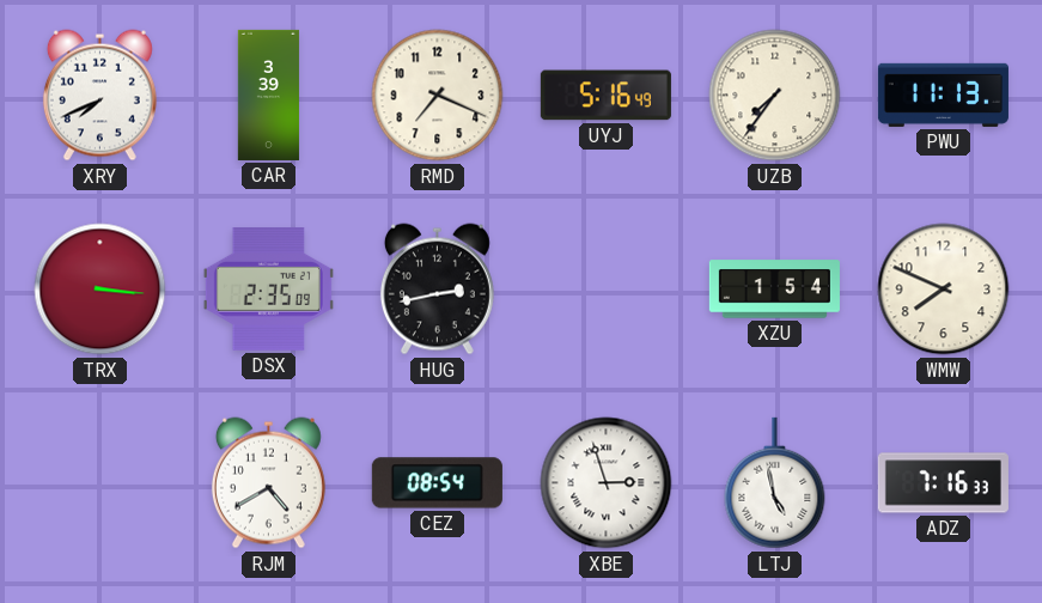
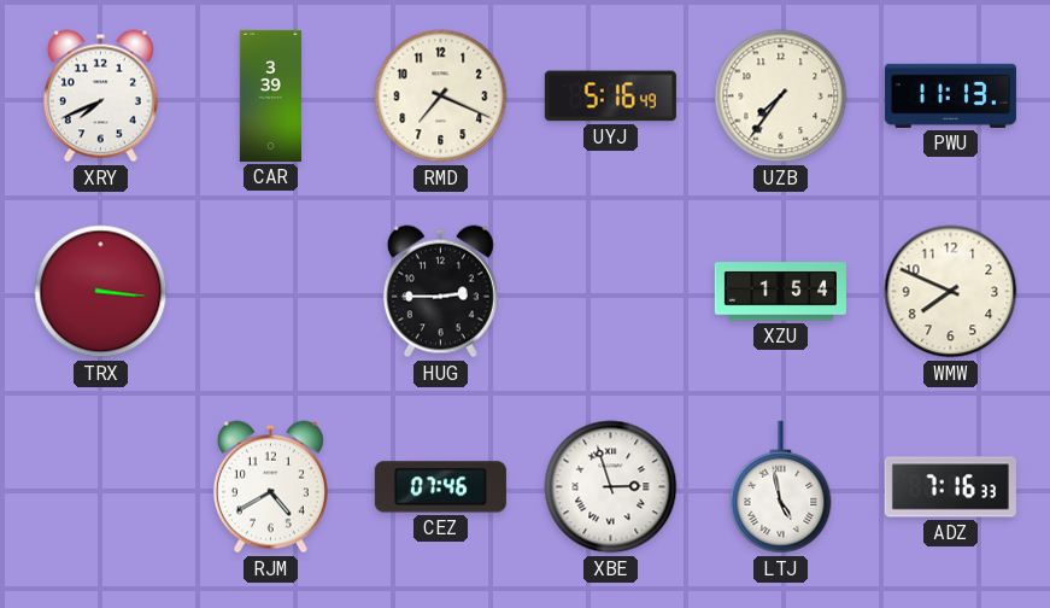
DSX: 2:35 -> none (268, 290)
HUG: 2:43 -> 2:45 (440, 292)
CEZ: 08:54 -> 07:46 (440, 487)
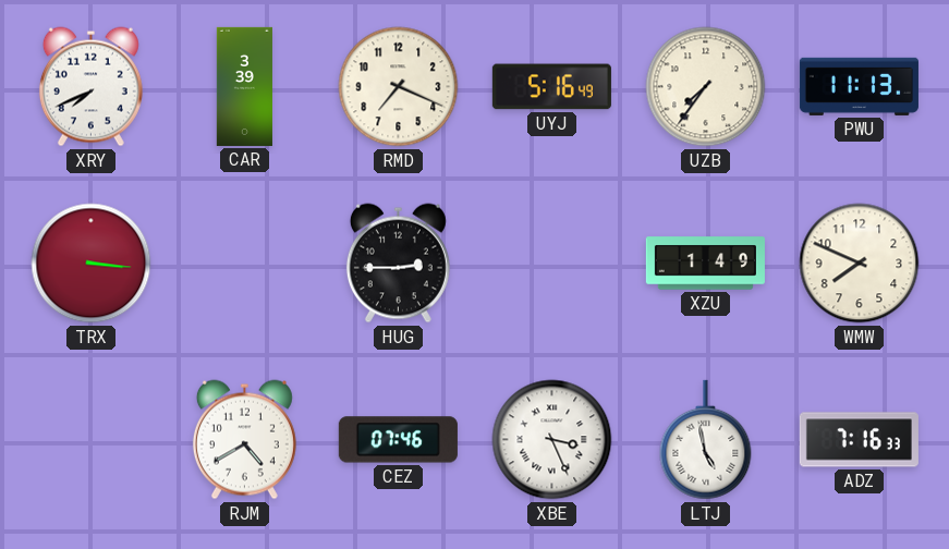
XZU: 1:54 -> 1:49 (705, 264)
XBE: 2:57 -> 3:26 (552, 440)
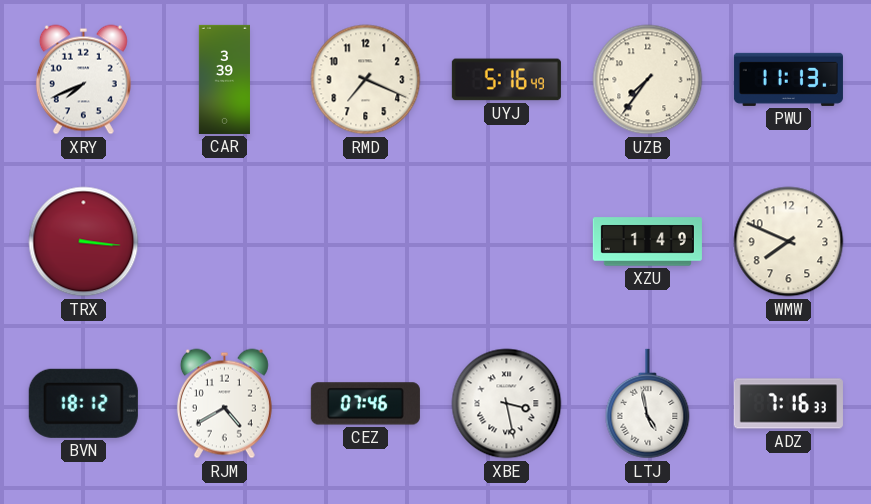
HUG: 2:45 -> none (398, 264)
BVN: none -> 18:12 (83, 403)
XBE: 3:26 -> 3:28 (507, 404)
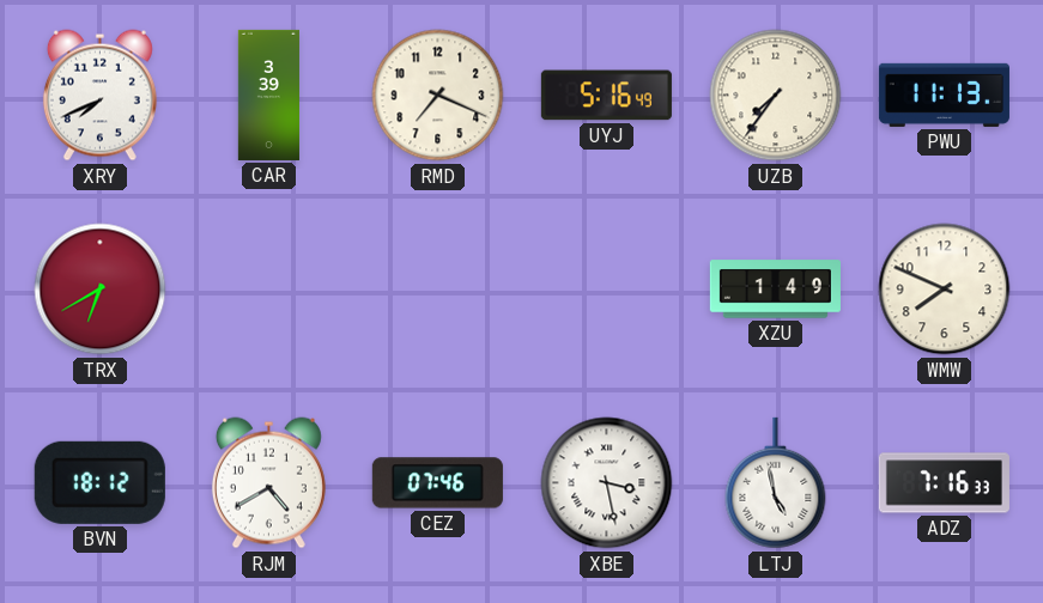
TRX: 3:16 -> 6:40 (101, 290)
